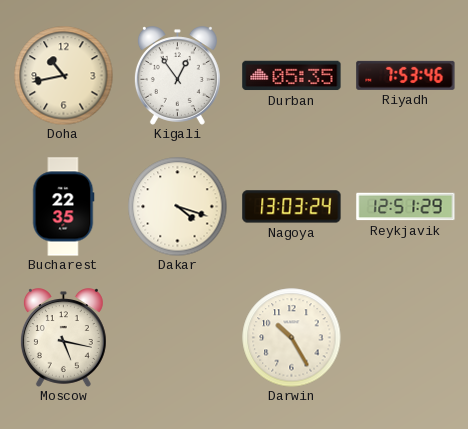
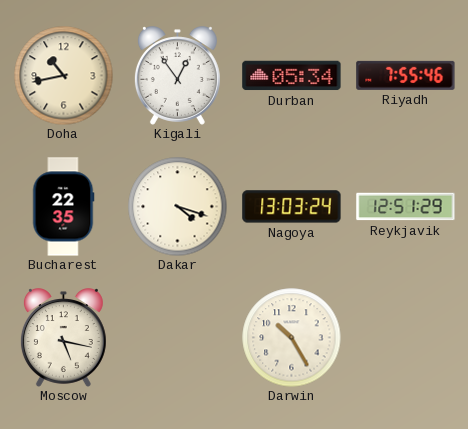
Durban: 05:35 -> 05:34 (292, 76)
Riyadh: 7:53 -> 7:55 (406, 75)
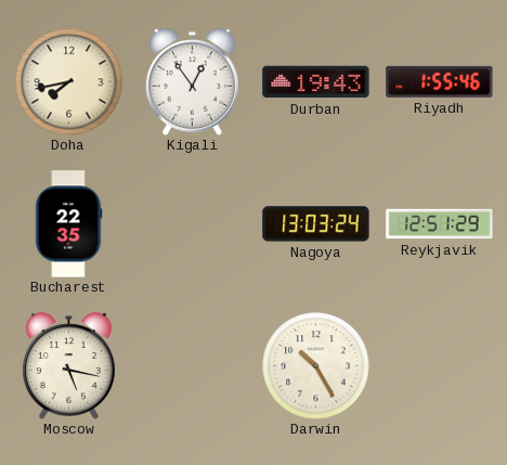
Doha: 10:43 -> 7:43 (69, 82)
Durban: 05:34 -> 19:43 (316, 82)
Riyadh: 7:55 -> 1:55 (440, 81)
Dakar: 4:18 -> none (178, 207)
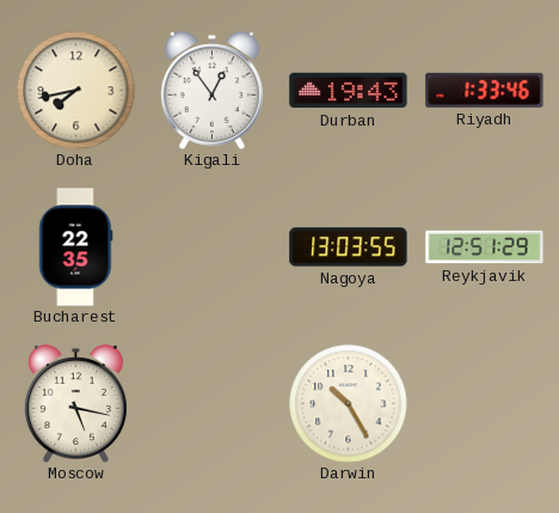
Riyadh: 1:55 -> 1:33 (485, 90)
Nagoya: 13:03:24 -> 13:03:55 (349, 248)
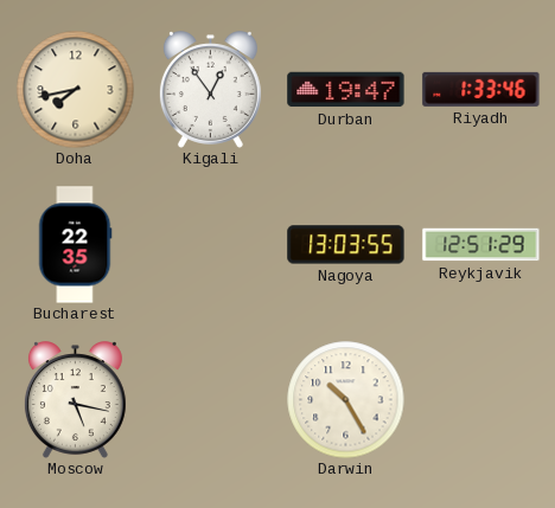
Durban: 19:43 -> 19:47 (346, 90)
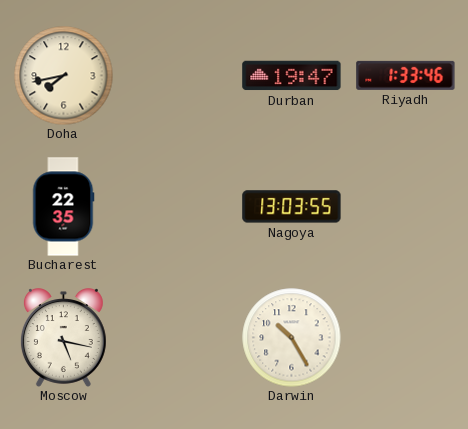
Kigali: 12:54 -> none (210, 90)
Reykjavik: 12:51 -> none (481, 245)
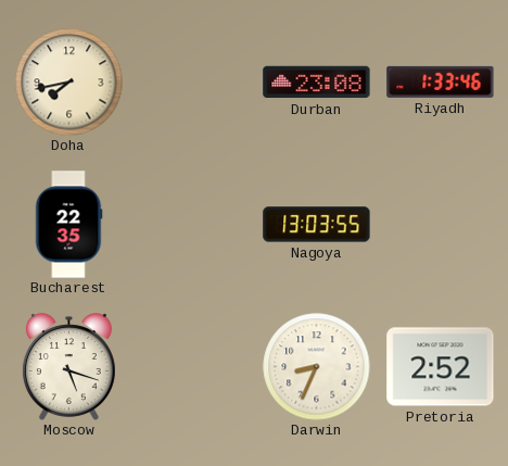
Durban: 19:47 -> 23:08 (317, 83)
Moscow: 5:17 -> 5:18 (68, 367)
Darwin: 10:25 -> 8:34 (317, 367)
Pretoria: none -> 2:52 (441, 367)
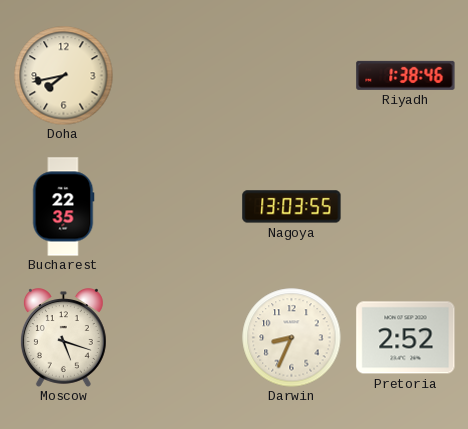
Durban: 23:08 -> none (317, 83)
Riyadh: 1:33 -> 1:38 (406, 75)
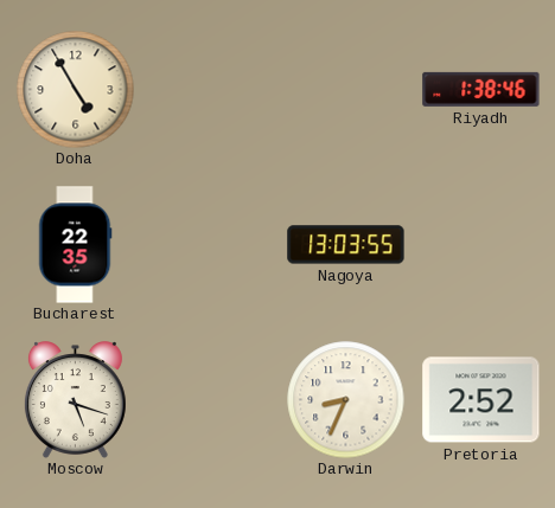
Doha: 7:43 -> 4:55 (76, 90)
